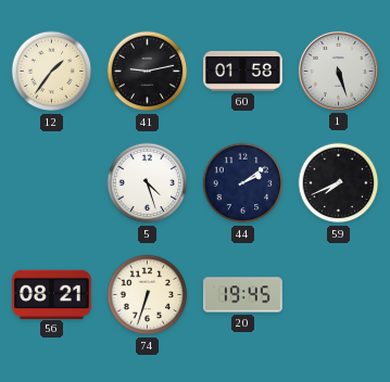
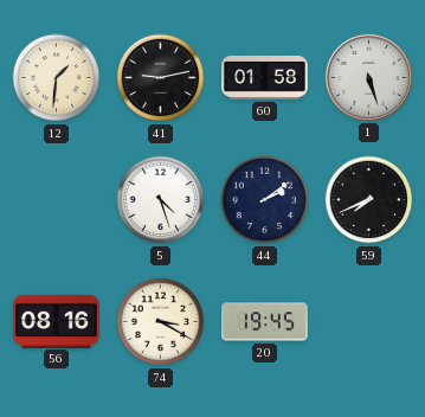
12: 1:36 -> 1:31 (57, 78)
56: 08:21 -> 08:16 (57, 321)
74: 6:33 -> 3:20 (161, 322)
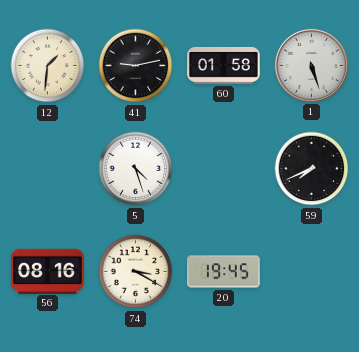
44: 2:09 -> none (265, 200)
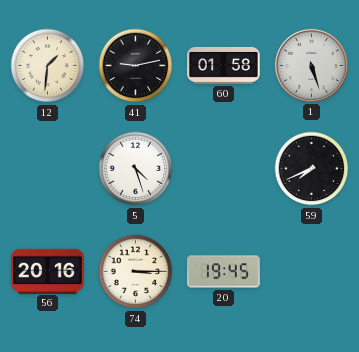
56: 08:16 -> 20:16 (48, 271)
74: 3:20 -> 3:15 (136, 272)
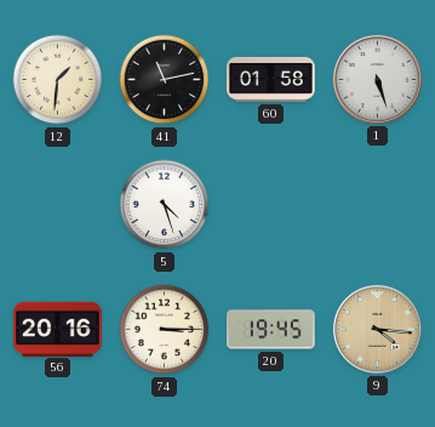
41: 9:13 -> 11:13 (165, 80)
59: 7:41 -> none (312, 169)
9: none -> 4:16 (377, 329)
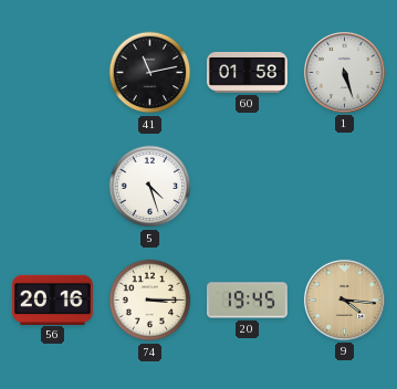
12: 1:31 -> none (58, 80)
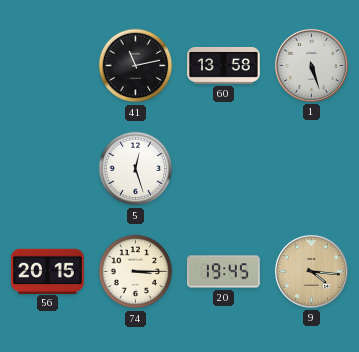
60: 01:58 -> 13:58 (224, 66)
5: 4:27 -> 12:27 (136, 169)
56: 20:16 -> 20:15 (48, 271)
